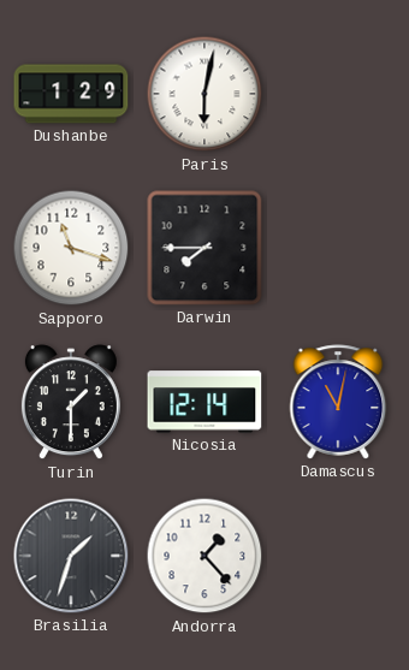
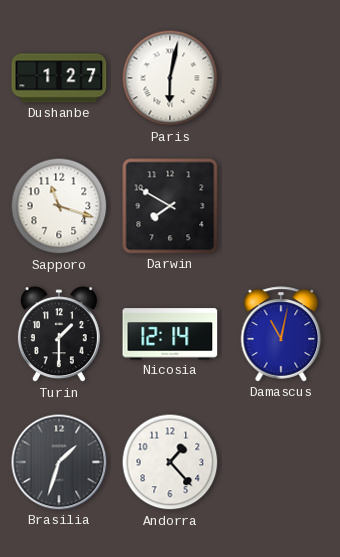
Dushanbe: 1:29 -> 1:27 (59, 78)
Darwin: 7:45 -> 7:50 (170, 206)
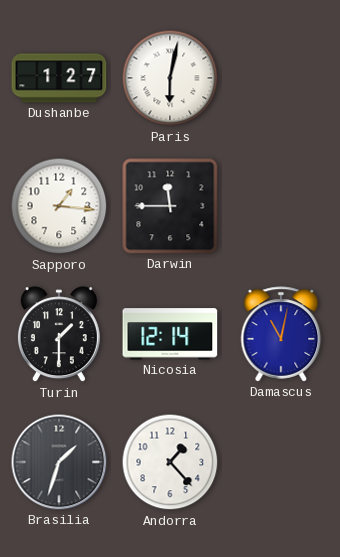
Sapporo: 11:18 -> 1:16 (59, 206)
Darwin: 7:50 -> 11:45 (170, 206)
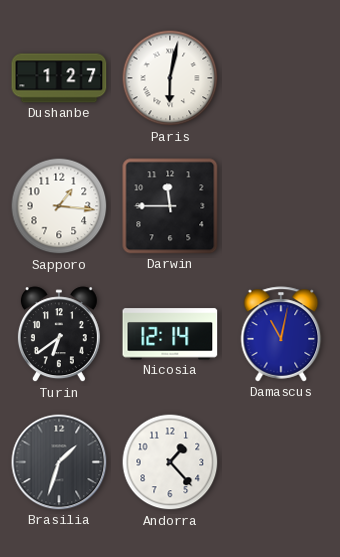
Turin: 1:30 -> 6:39 (59, 335)
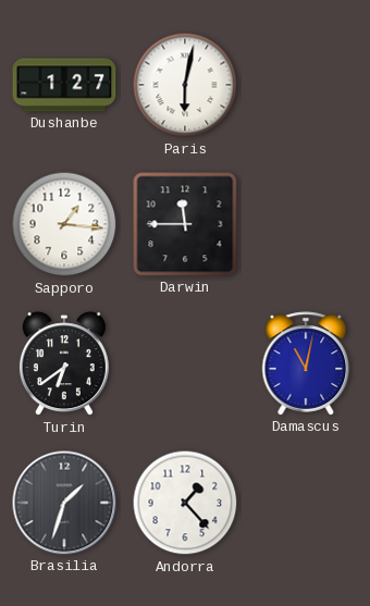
Nicosia: 12:14 -> none (170, 334)
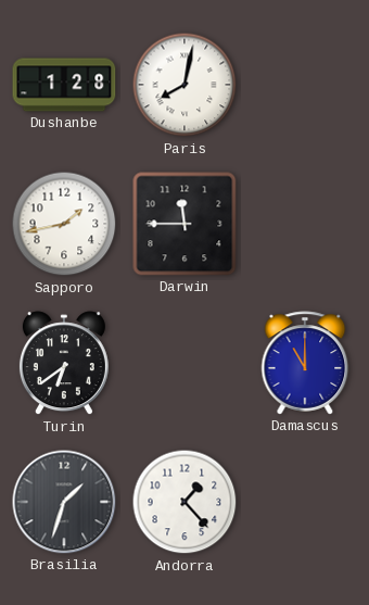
Dushanbe: 1:27 -> 1:28 (64, 85)
Paris: 6:02 -> 8:02 (184, 85)
Sapporo: 1:16 -> 1:43 (64, 224)
Damascus: 11:02 -> 11:00 (305, 363)
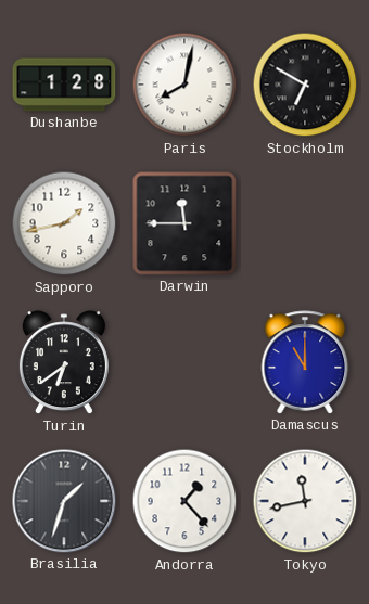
Stockholm: none -> 6:50 (305, 85)
Tokyo: none -> 11:43 (305, 501)
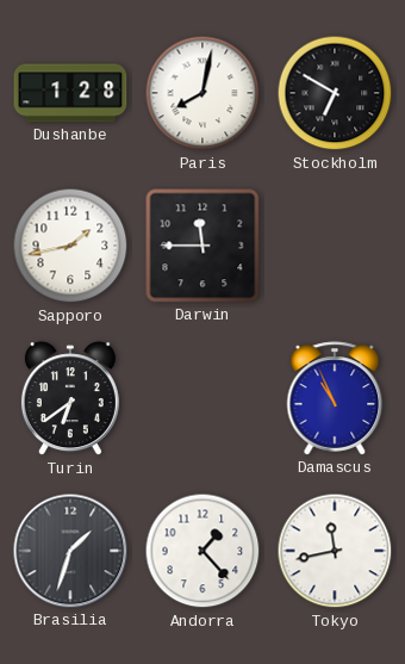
Damascus: 11:00 -> 10:56 (335, 398)
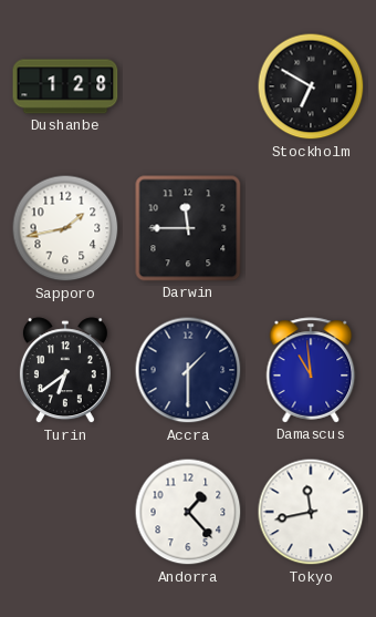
Paris: 8:02 -> none (202, 93)
Accra: none -> 1:30 (188, 370)
Damascus: 10:56 -> 10:59 (311, 370)
Brasilia: 1:33 -> none (70, 551)
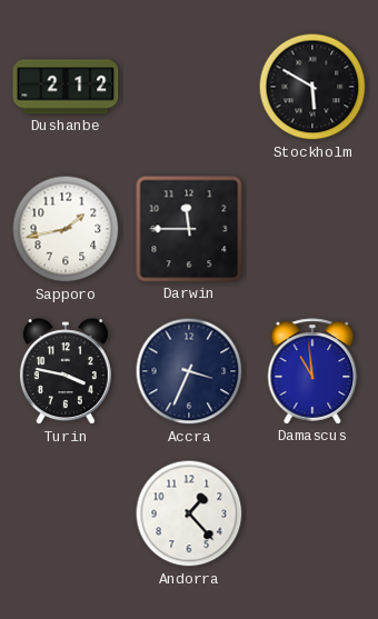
Dushanbe: 1:28 -> 2:12 (66, 87)
Stockholm: 6:50 -> 5:50 (312, 87)
Turin: 6:39 -> 3:47 (66, 372)
Accra: 1:30 -> 3:34 (189, 371)
Tokyo: 11:43 -> none (311, 512)
